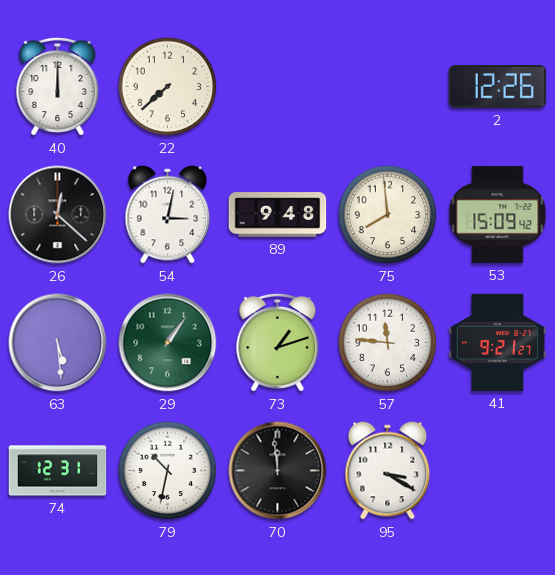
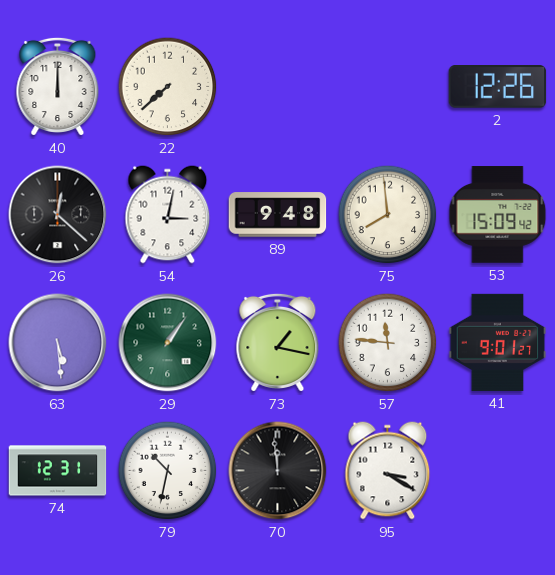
73: 1:12 -> 1:17 (278, 342)
41: 9:21 -> 9:01 (498, 342)
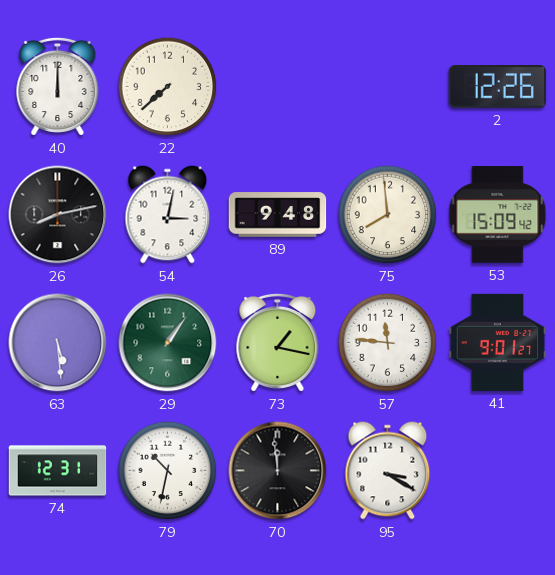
26: 12:22 -> 8:13 (58, 215)
